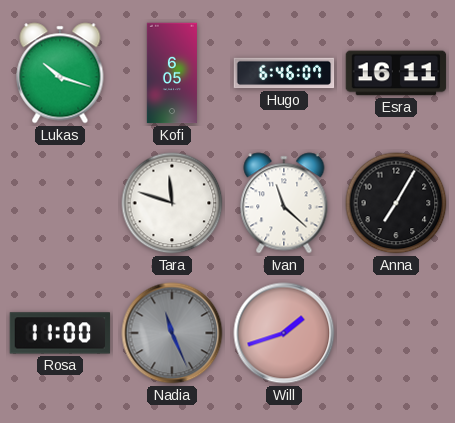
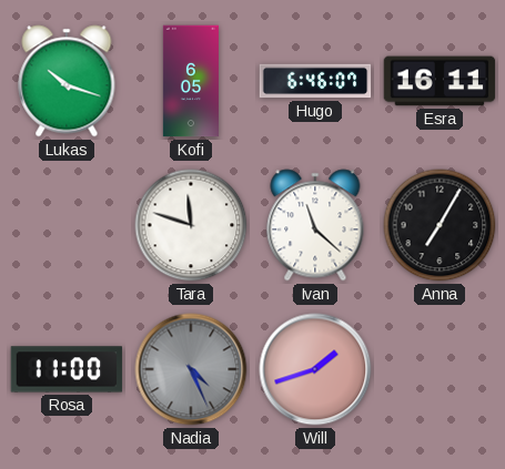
Nadia: 11:26 -> 4:26 (191, 369)
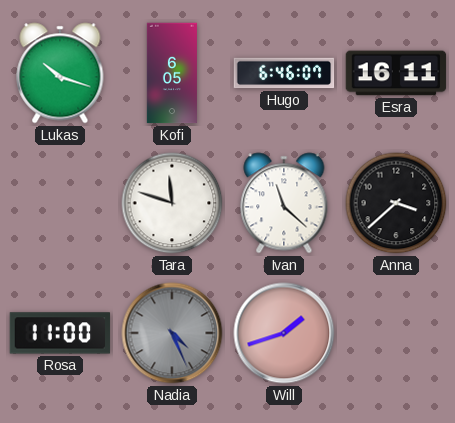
Anna: 7:05 -> 3:38 (396, 203)
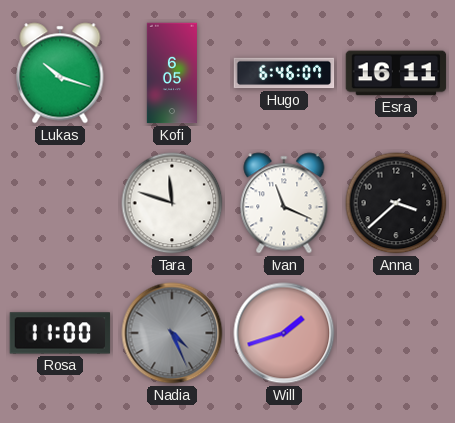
Ivan: 11:22 -> 11:19 (284, 203)
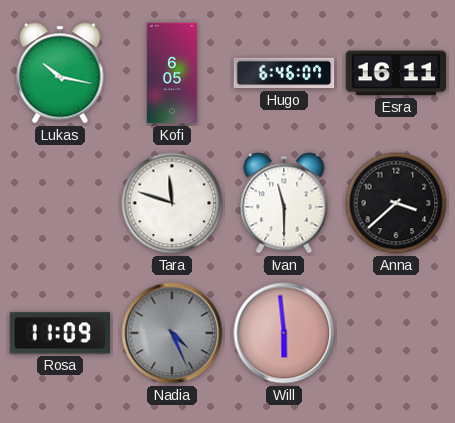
Lukas: 10:18 -> 10:17 (60, 73)
Ivan: 11:19 -> 11:30 (284, 203)
Rosa: 11:00 -> 11:09 (60, 333)
Will: 1:42 -> 5:59 (284, 333)
